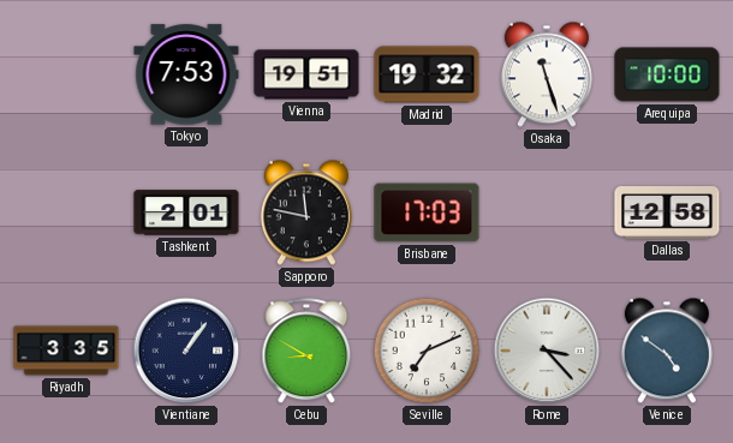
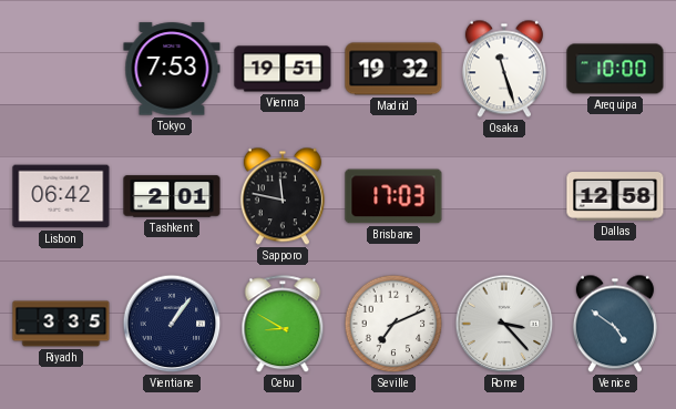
Lisbon: none -> 06:42 (61, 196)
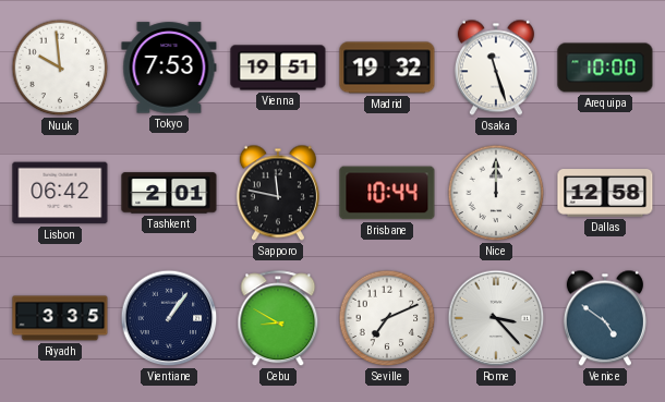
Nuuk: none -> 9:59 (60, 68)
Brisbane: 17:03 -> 10:44 (387, 193)
Nice: none -> 12:00 (496, 193)
